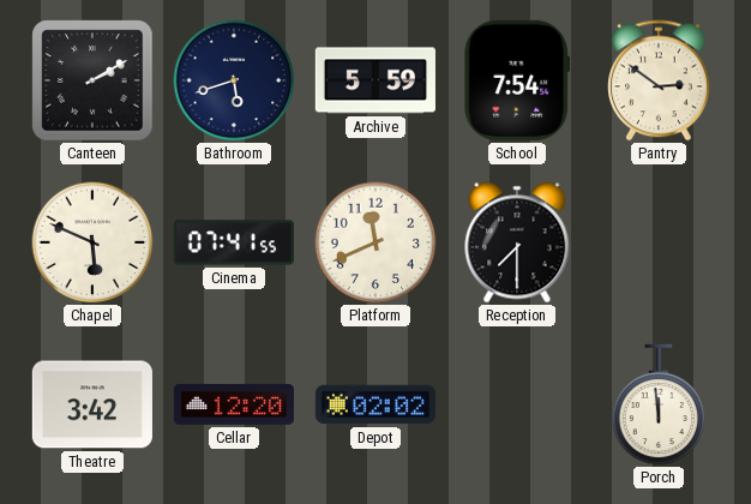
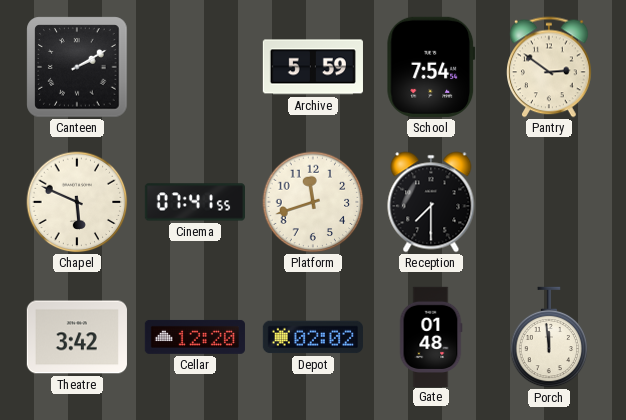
Bathroom: 5:42 -> none (234, 80)
Platform: 11:41 -> 11:42 (313, 202)
Gate: none -> 01:48 (431, 336)
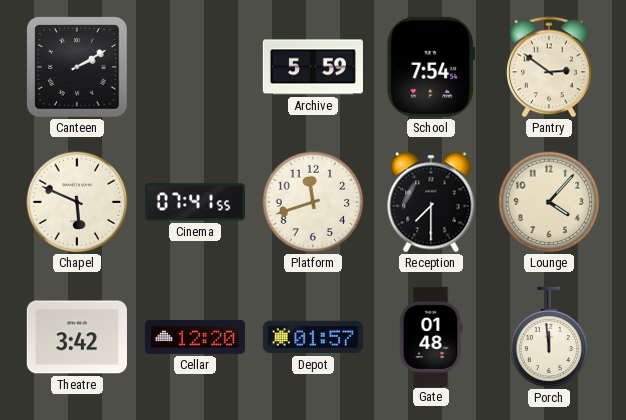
Lounge: none -> 4:07 (549, 202)
Depot: 02:02 -> 01:57 (313, 337)
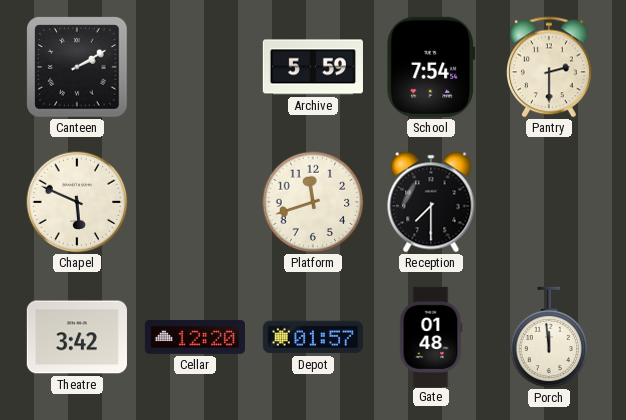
Pantry: 2:51 -> 2:30 (549, 67)
Cinema: 07:41 -> none (194, 202)
Lounge: 4:07 -> none (549, 202)
